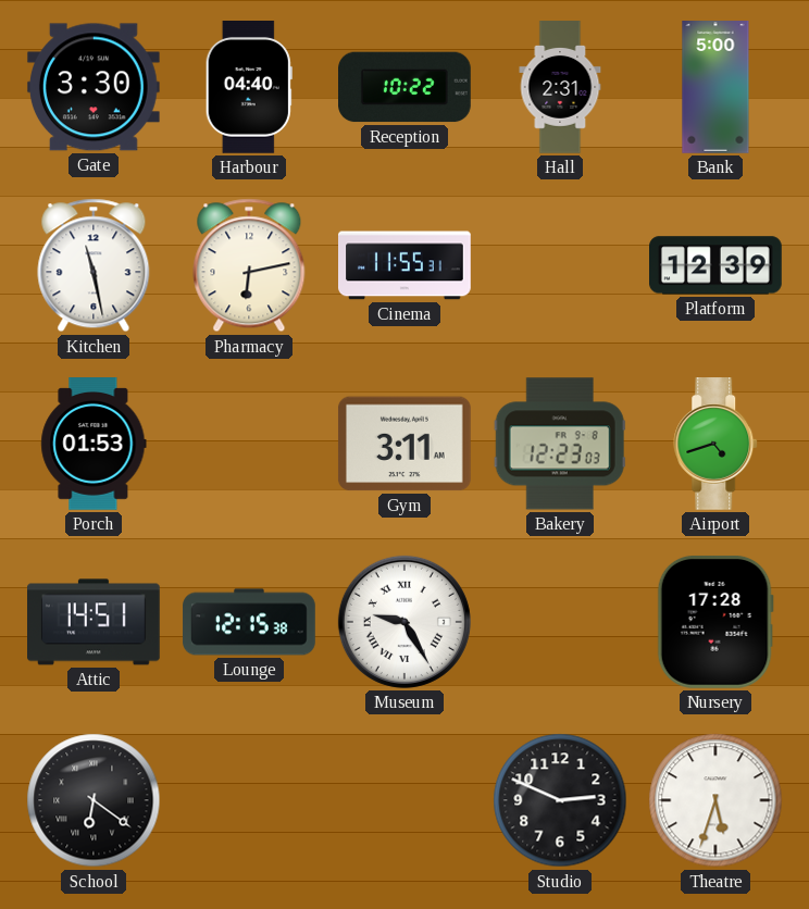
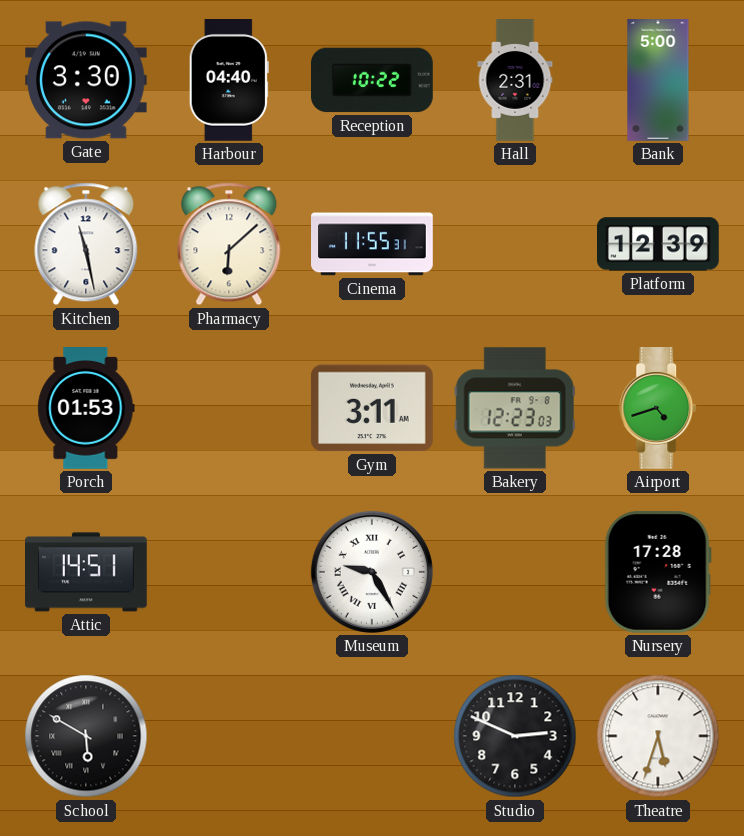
Pharmacy: 6:13 -> 6:08 (229, 244)
Lounge: 12:15 -> none (249, 622)
School: 6:21 -> 5:50 (86, 736)
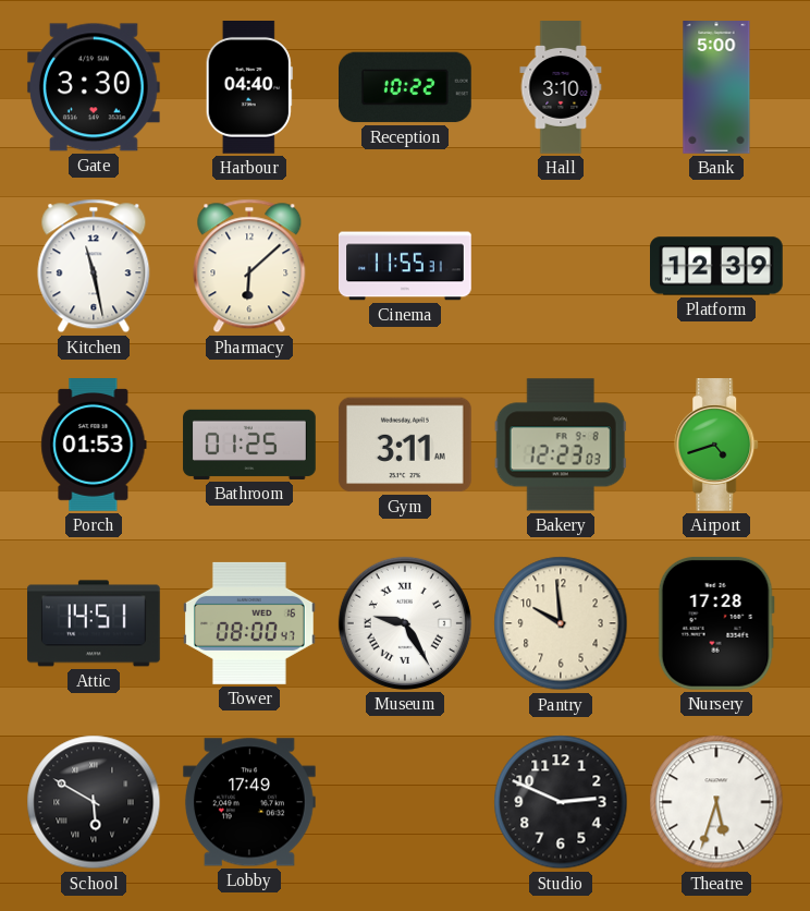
Hall: 2:31 -> 3:10 (561, 87)
Bathroom: none -> 01:25 (249, 445)
Tower: none -> 08:00 (250, 623)
Pantry: none -> 9:59 (561, 623)
Lobby: none -> 17:49 (249, 802)
